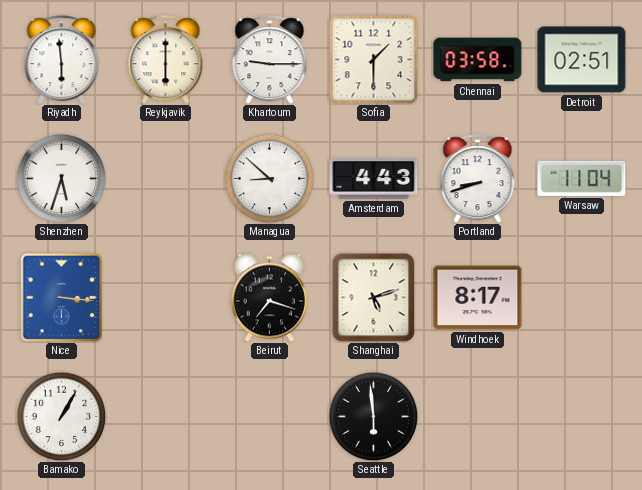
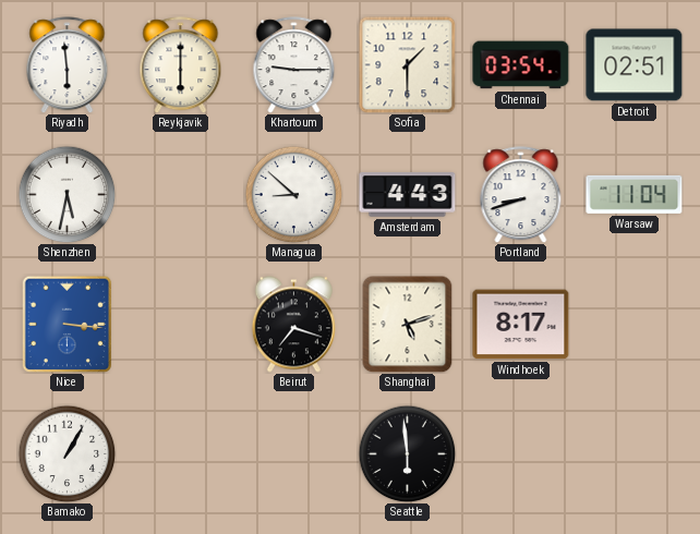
Chennai: 03:58 -> 03:54 (521, 65)
Shenzhen: 5:33 -> 5:32 (67, 194)
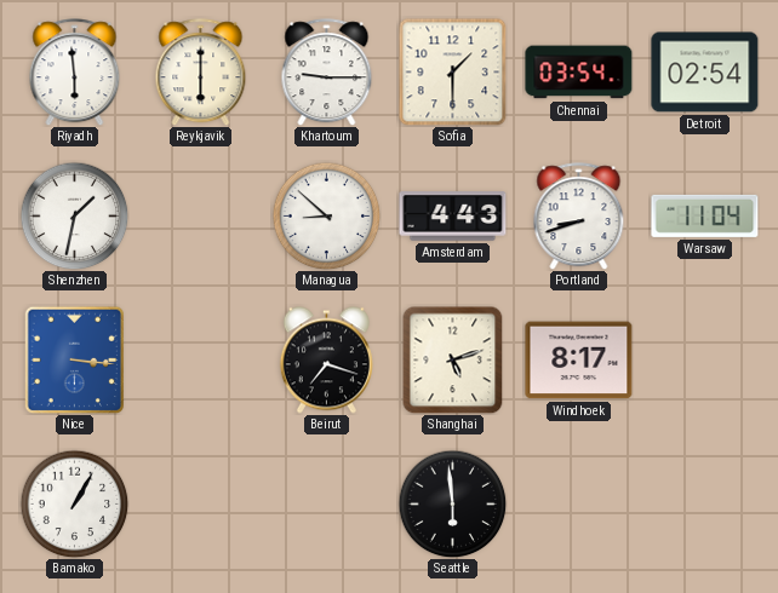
Detroit: 02:51 -> 02:54 (705, 73)
Shenzhen: 5:32 -> 1:32 (74, 215)
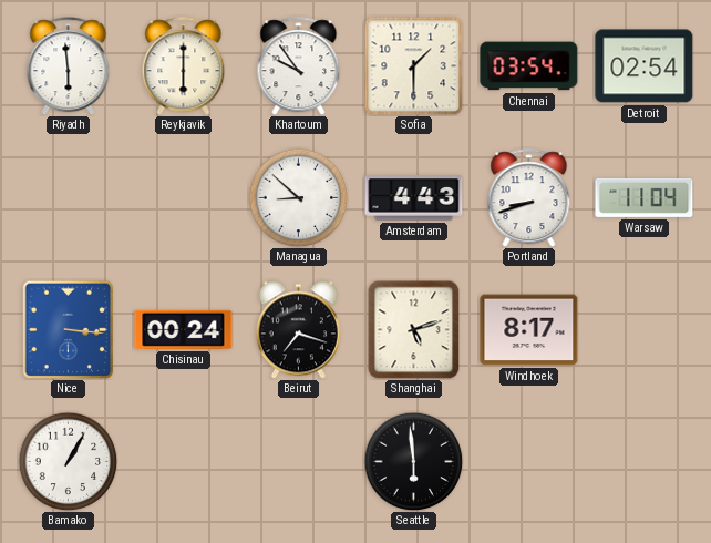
Khartoum: 9:15 -> 9:54 (299, 66)
Shenzhen: 1:32 -> none (74, 215)
Chisinau: none -> 00:24 (184, 329)
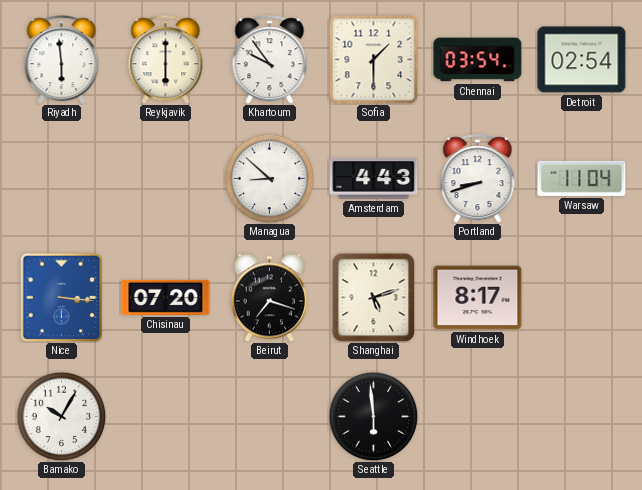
Chisinau: 00:24 -> 07:20 (166, 297)
Bamako: 1:05 -> 10:05 (61, 416)
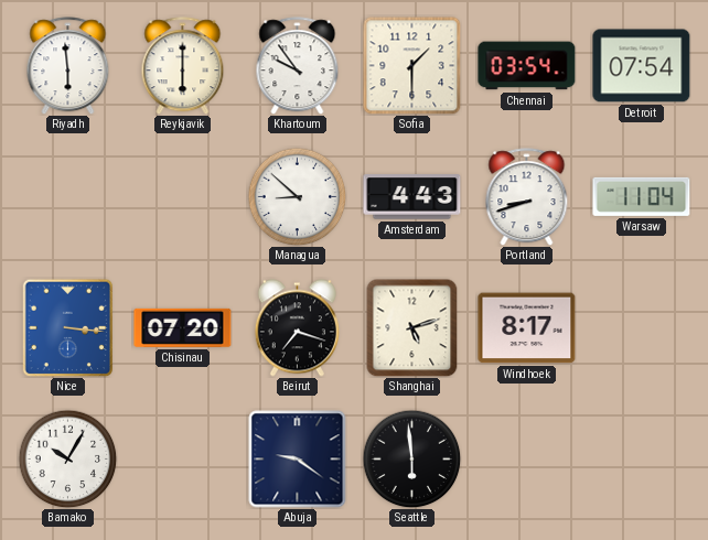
Detroit: 02:54 -> 07:54 (642, 66)
Abuja: none -> 9:21 (298, 460)
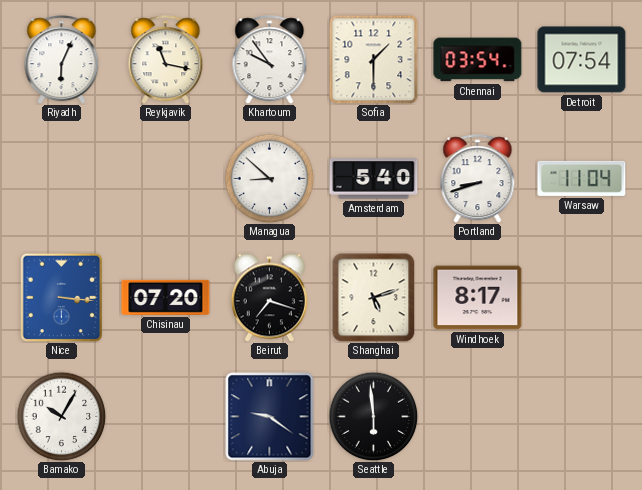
Riyadh: 5:59 -> 6:04 (62, 60)
Reykjavik: 6:00 -> 11:17 (166, 60)
Amsterdam: 4:43 -> 5:40 (374, 179)
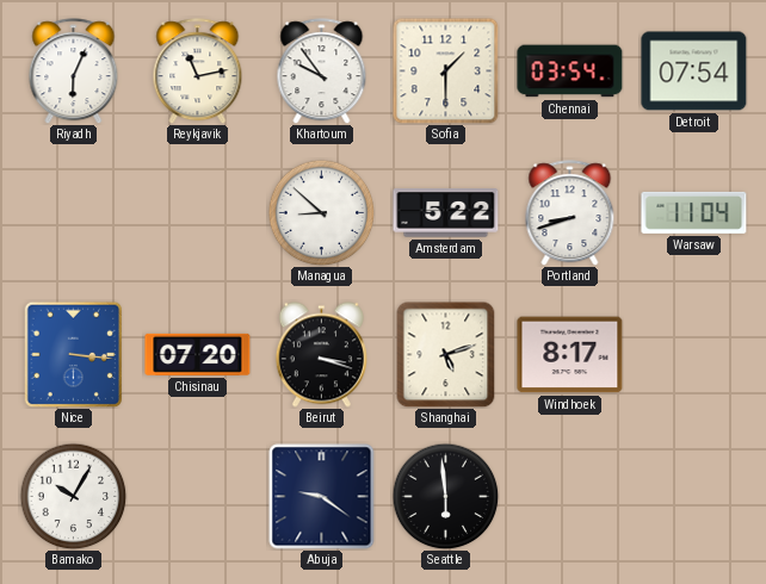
Reykjavik: 11:17 -> 11:13 (198, 72)
Amsterdam: 5:40 -> 5:22 (446, 213)
Beirut: 7:18 -> 3:18 (321, 355)
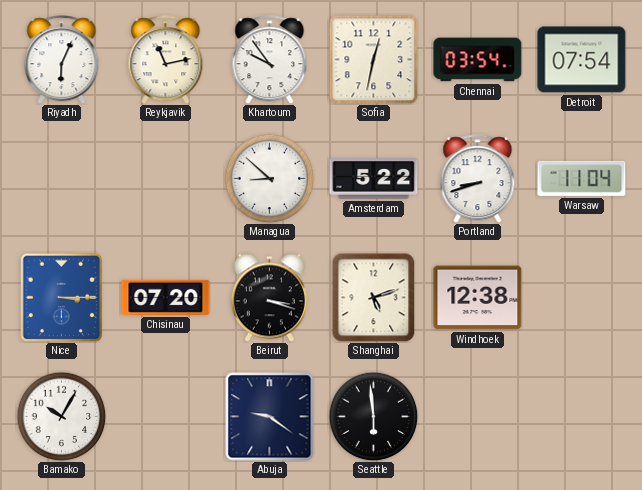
Sofia: 1:30 -> 12:32 (373, 59)
Nice: 3:16 -> 3:15 (62, 297)
Windhoek: 8:17 -> 12:38 (478, 298)
